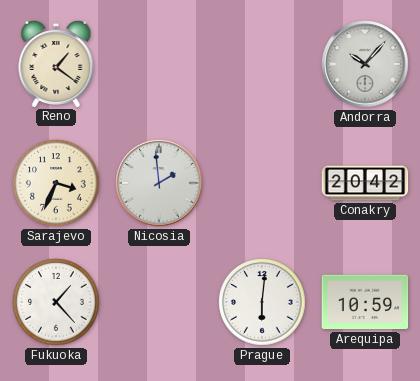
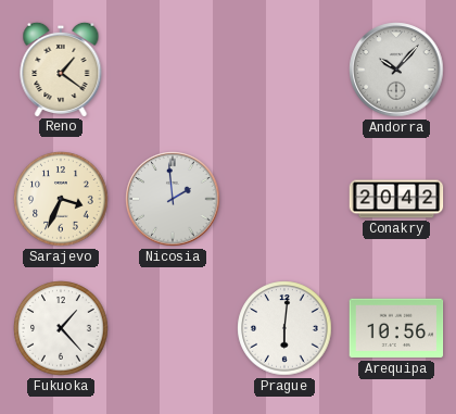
Arequipa: 10:59 -> 10:56 (396, 328)
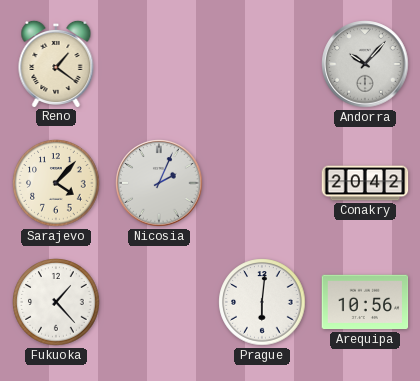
Sarajevo: 3:34 -> 4:07 (56, 183)
Nicosia: 1:59 -> 2:04 (159, 183)
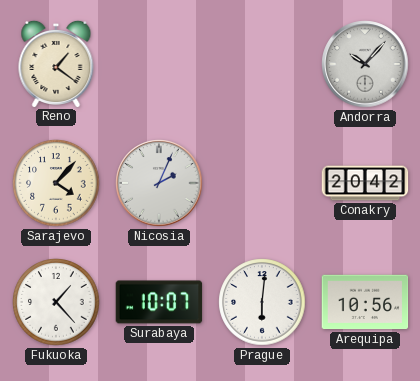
Surabaya: none -> 10:07 (159, 302)
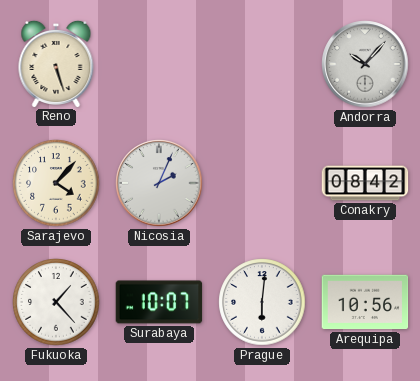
Reno: 1:21 -> 5:27 (56, 63)
Conakry: 20:42 -> 08:42 (365, 183)
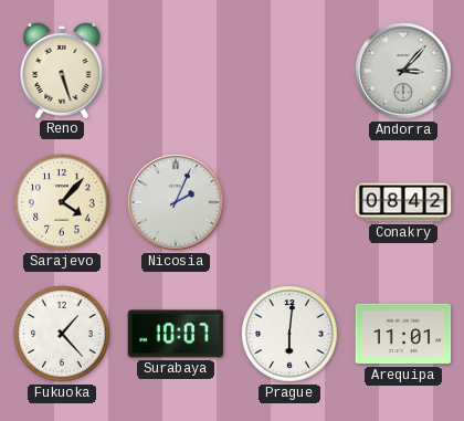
Andorra: 10:07 -> 3:07 (403, 71)
Arequipa: 10:56 -> 11:01 (403, 334)
